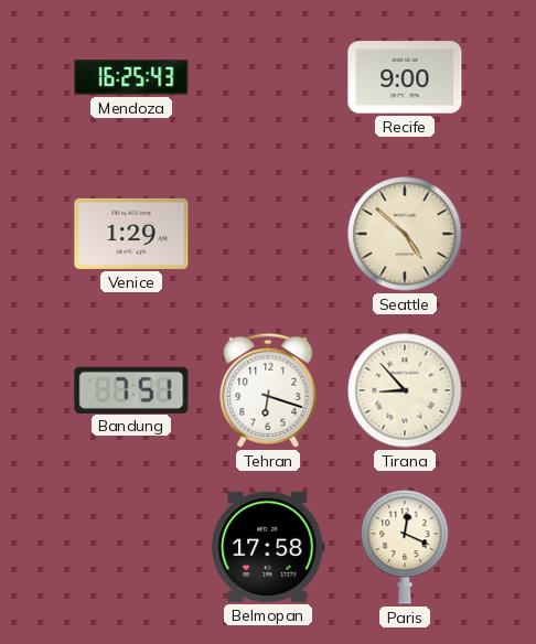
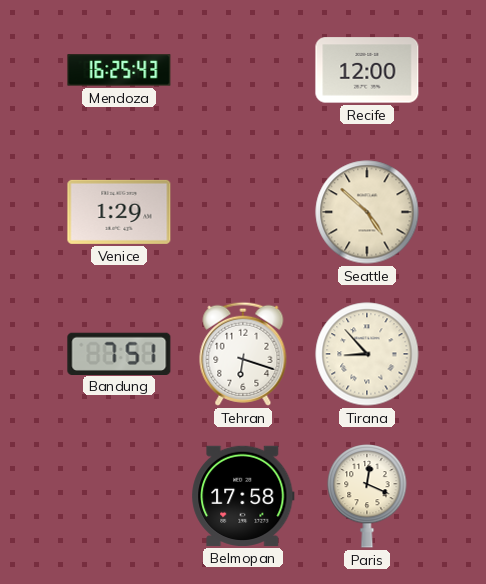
Recife: 9:00 -> 12:00 (367, 70)
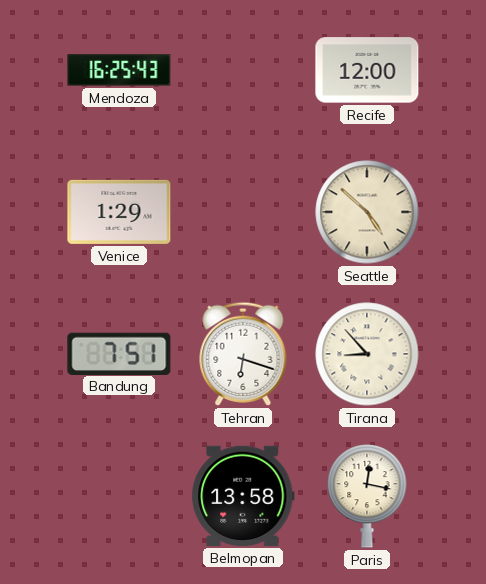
Belmopan: 17:58 -> 13:58 (243, 496)
Paris: 12:19 -> 12:17 (367, 497)
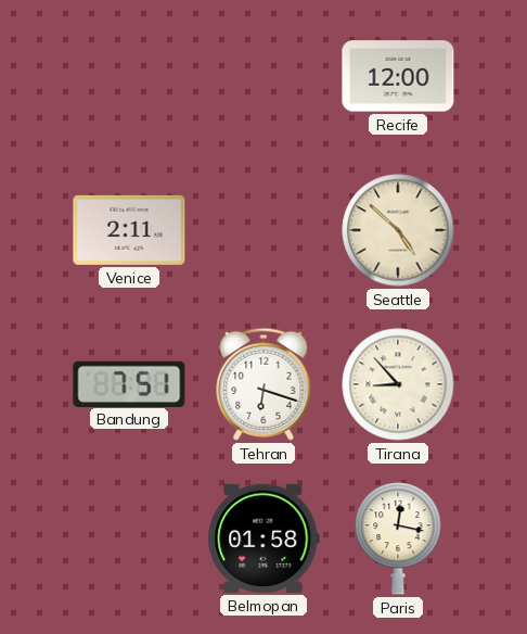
Mendoza: 16:25 -> none (119, 70)
Venice: 1:29 -> 2:11 (129, 230)
Belmopan: 13:58 -> 01:58 (263, 538)
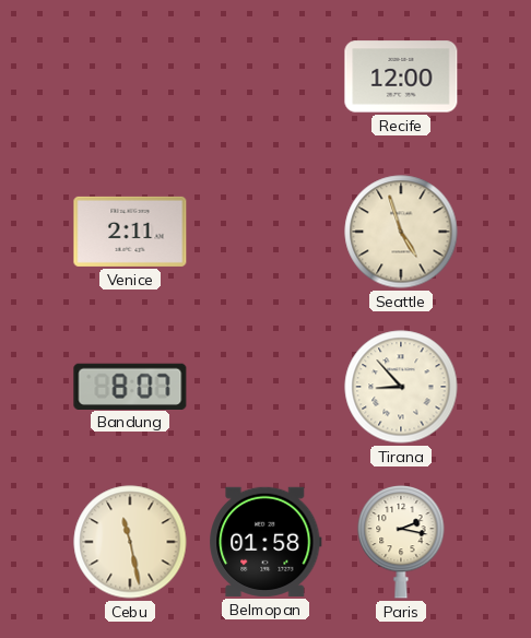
Seattle: 4:52 -> 4:57 (401, 232)
Bandung: 7:51 -> 8:07 (130, 386)
Tehran: 6:18 -> none (263, 384)
Cebu: none -> 11:28 (130, 542)
Paris: 12:17 -> 2:17 (401, 543)
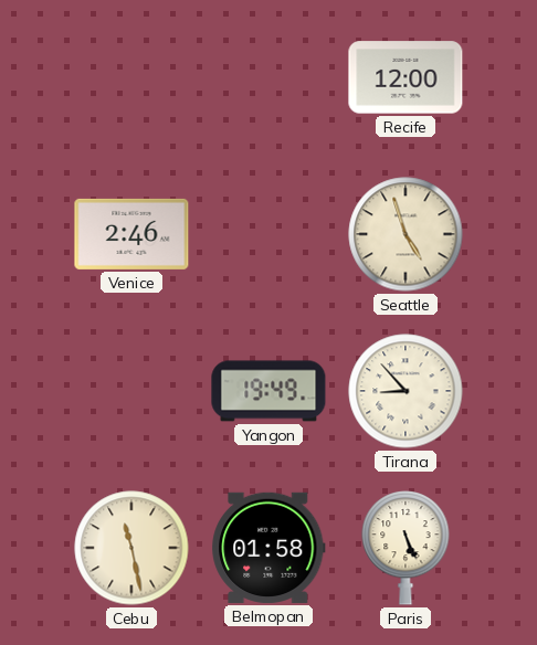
Venice: 2:11 -> 2:46 (131, 234)
Bandung: 8:07 -> none (130, 386)
Yangon: none -> 19:49 (268, 391)
Paris: 2:17 -> 5:26 (406, 549)
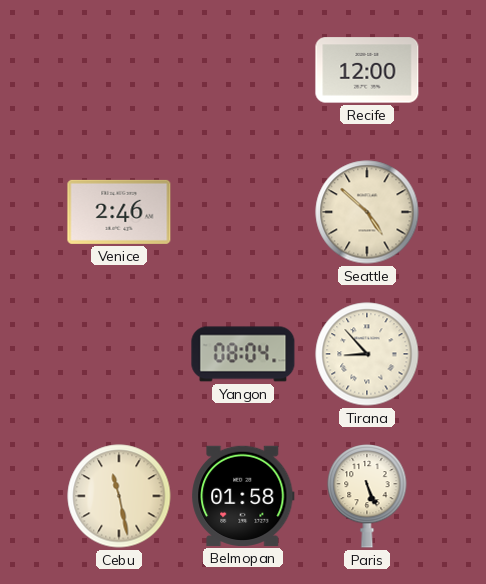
Seattle: 4:57 -> 4:52 (367, 212)
Yangon: 19:49 -> 08:04 (243, 354)
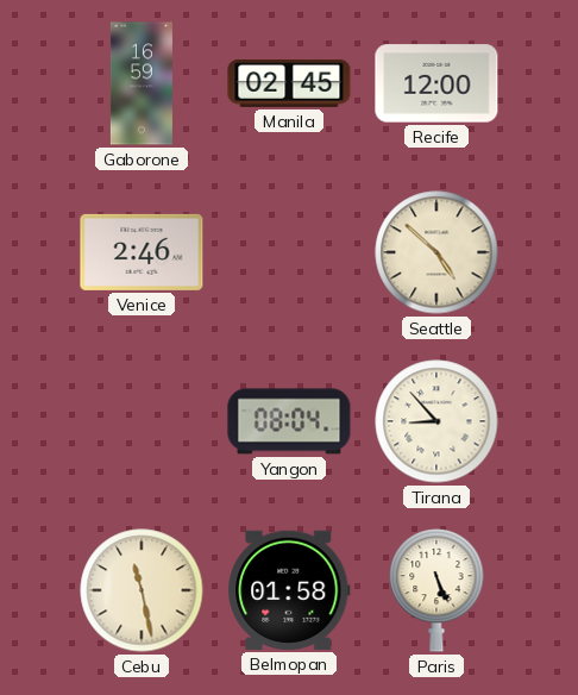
Gaborone: none -> 16:59 (142, 83)
Manila: none -> 02:45 (289, 83)
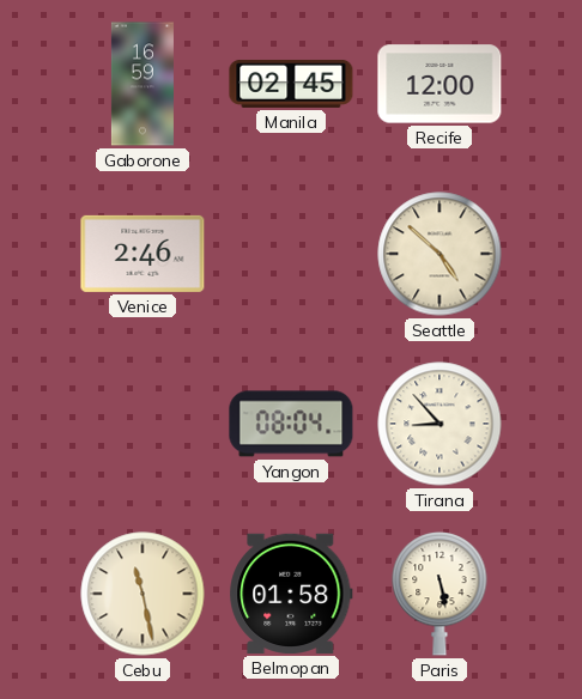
Paris: 5:26 -> 5:28 (439, 595)
